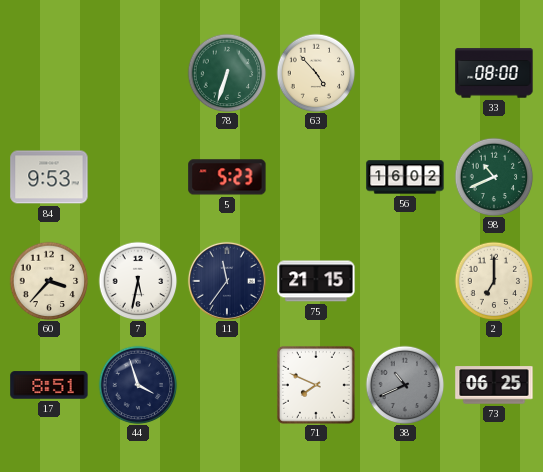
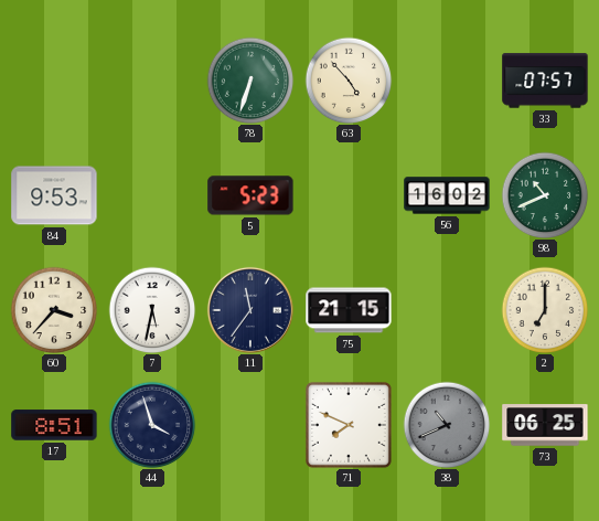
33: 08:00 -> 07:57 (545, 81)
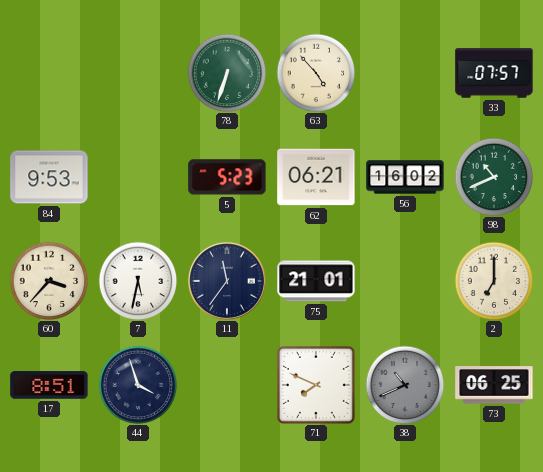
62: none -> 06:21 (316, 177)
75: 21:15 -> 21:01 (316, 281)
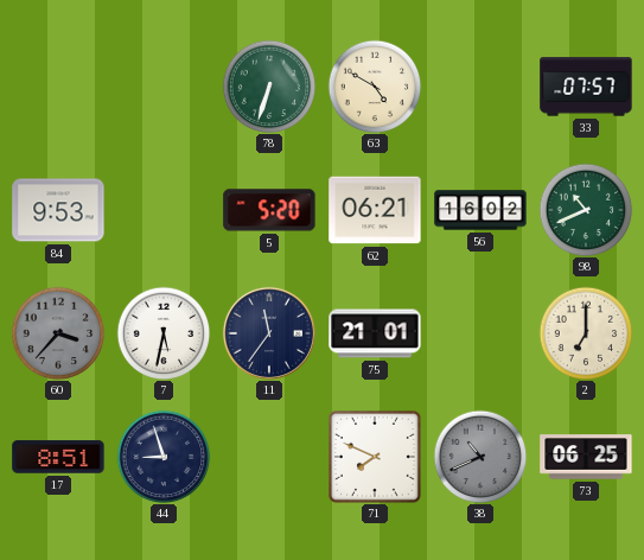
63: 4:53 -> 4:50 (375, 87)
5: 5:23 -> 5:20 (269, 210)
60 dial: cream -> grey (58, 333)
44: 3:57 -> 8:57 (164, 457)
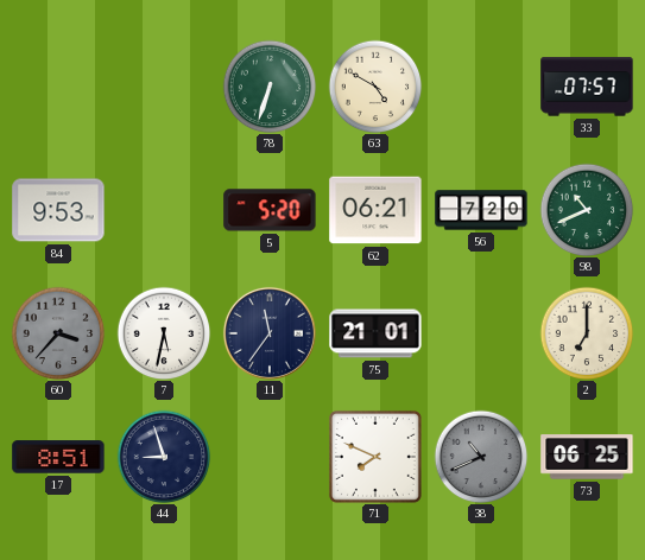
56: 16:02 -> 7:20 (481, 210)
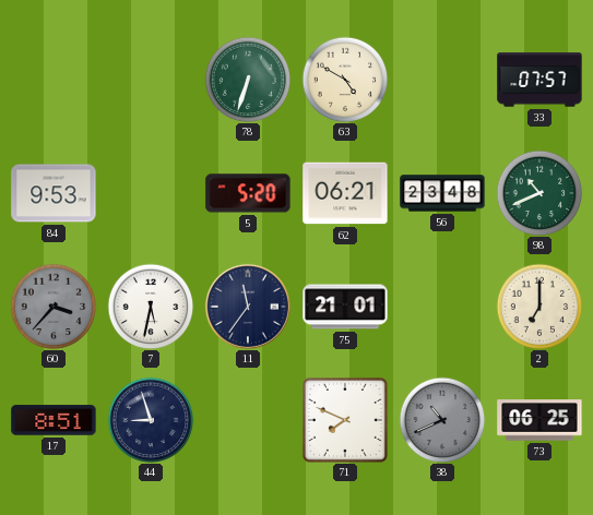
56: 7:20 -> 23:48 (442, 193)
